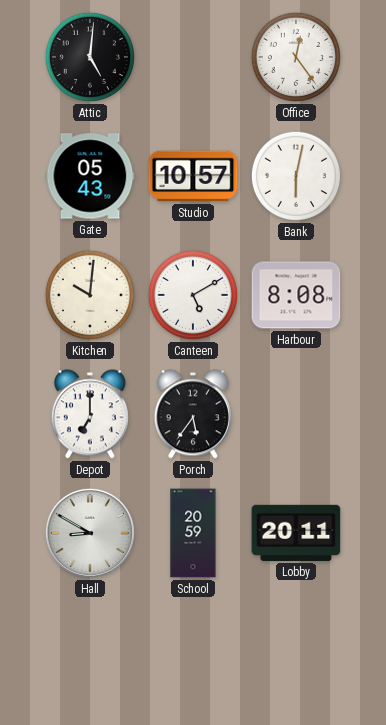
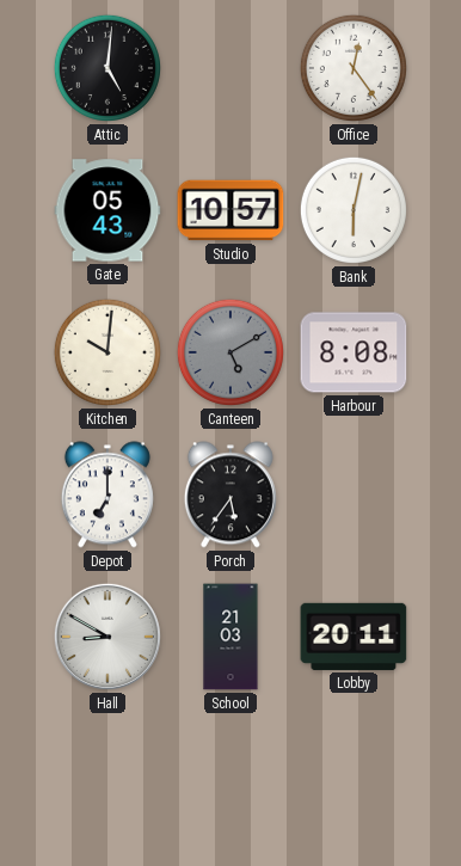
Canteen dial: white -> grey (230, 352)
School: 20:59 -> 21:03 (230, 637)
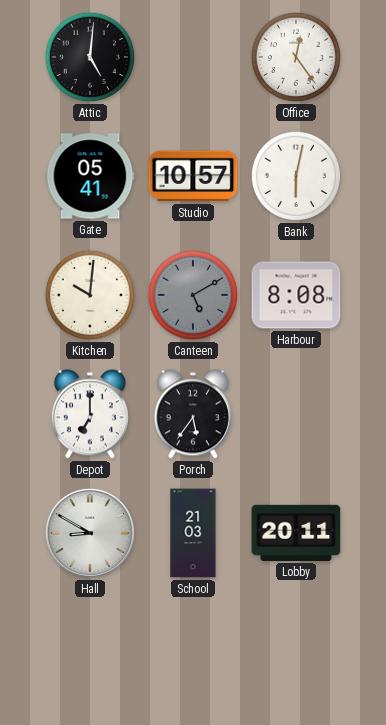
Gate: 05:43 -> 05:41 (90, 176)
